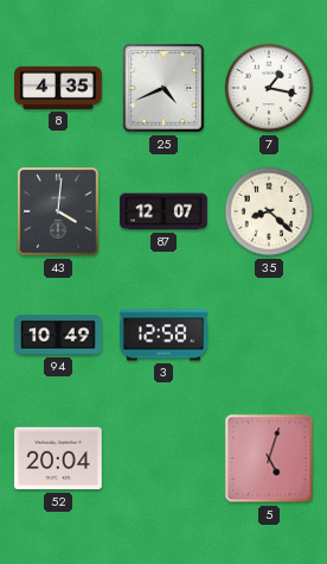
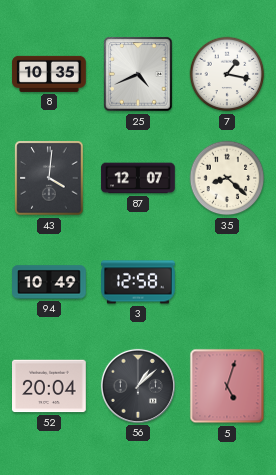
8: 4:35 -> 10:35 (49, 74)
56: none -> 1:08 (138, 386)
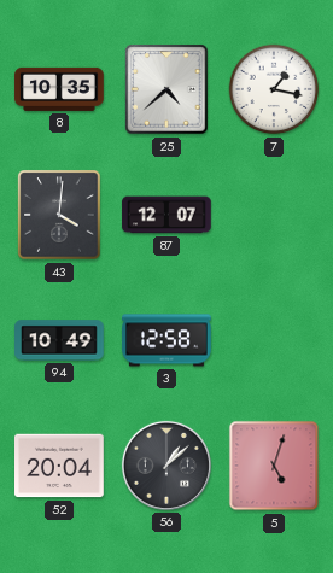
25: 4:41 -> 4:38 (166, 89)
35: 8:22 -> none (227, 178)
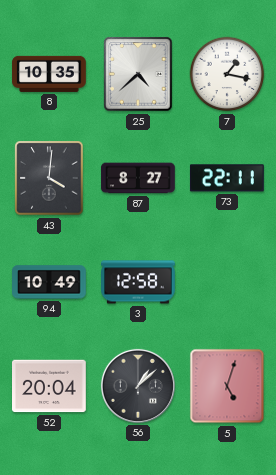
87: 12:07 -> 8:27 (138, 178)
73: none -> 22:11 (227, 178)
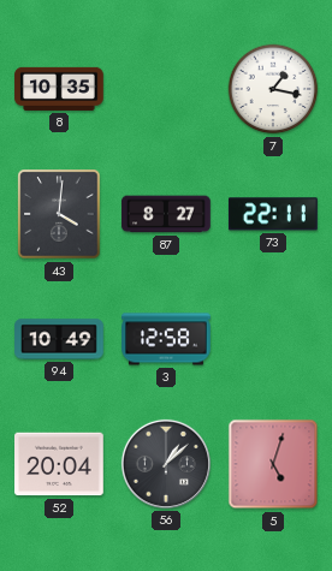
25: 4:38 -> none (138, 74)
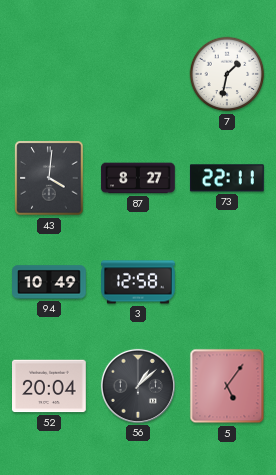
8: 10:35 -> none (59, 89)
7: 1:17 -> 1:32 (227, 74)
5: 5:03 -> 5:06 (227, 386)
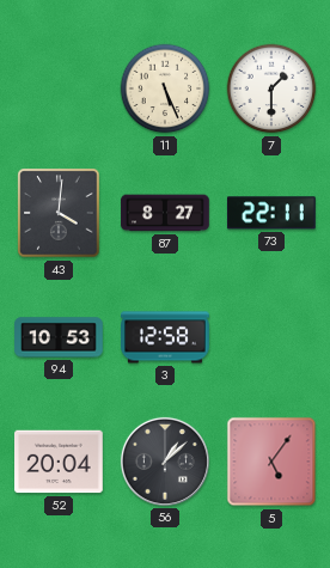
11: none -> 5:26 (165, 88)
7: 1:32 -> 1:30 (271, 88)
94: 10:49 -> 10:53 (59, 337)
